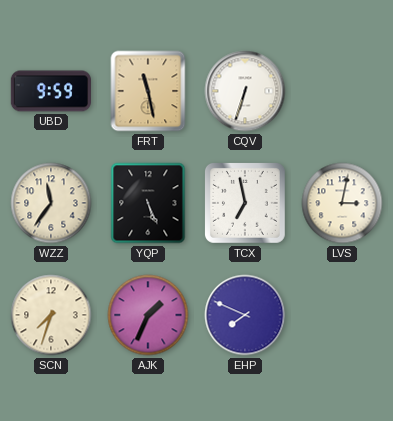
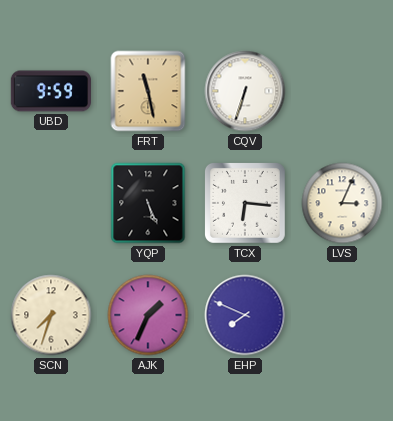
WZZ: 11:36 -> none (51, 203)
TCX: 6:58 -> 6:16 (245, 203)
LVS: 3:02 -> 3:04 (342, 203)
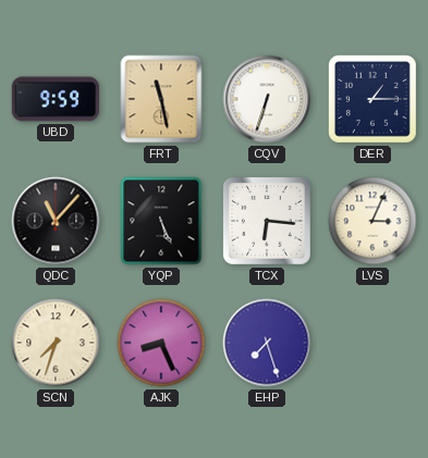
DER: none -> 1:15 (372, 99)
QDC: none -> 11:07 (56, 221)
AJK: 1:34 -> 8:26 (161, 343)
EHP: 7:49 -> 7:27 (267, 343)
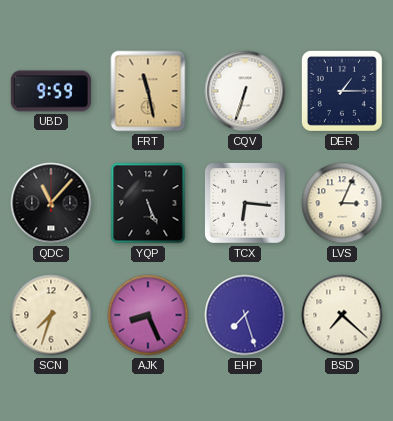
BSD: none -> 7:22 (342, 315)
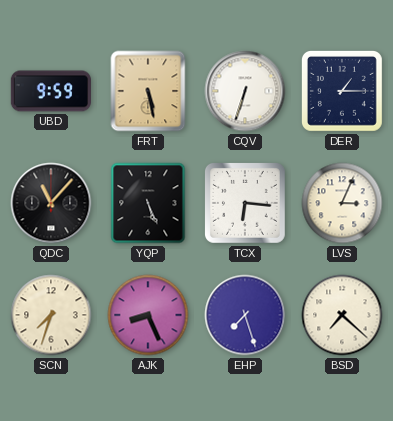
FRT: 11:28 -> 5:28 (148, 91)
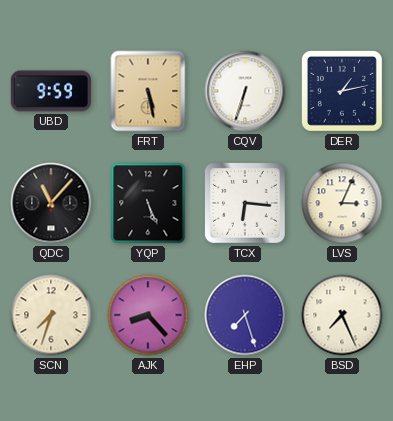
DER: 1:15 -> 1:13 (342, 91)
AJK: 8:26 -> 8:23 (148, 315)
BSD: 7:22 -> 7:26 (342, 315)
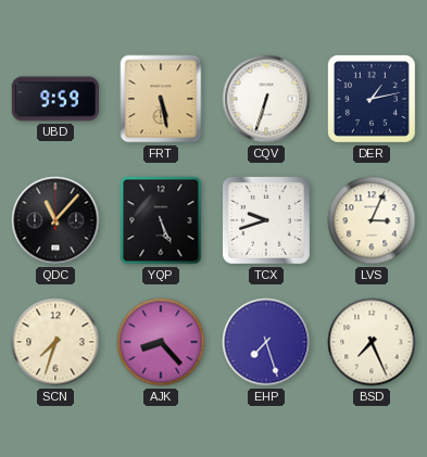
TCX: 6:16 -> 9:42 (266, 220)
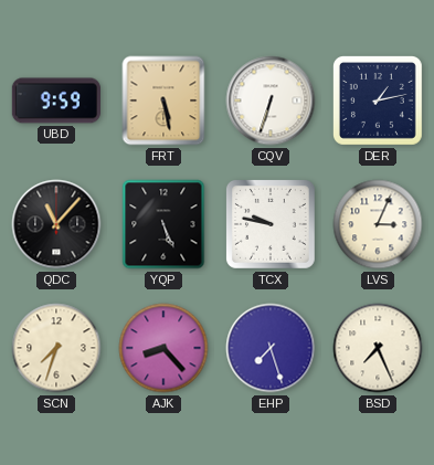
TCX: 9:42 -> 9:47 (271, 224)
